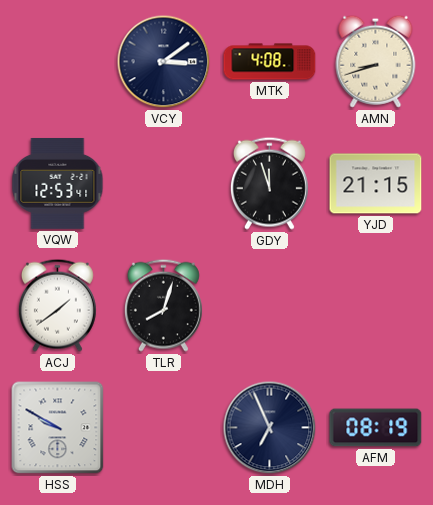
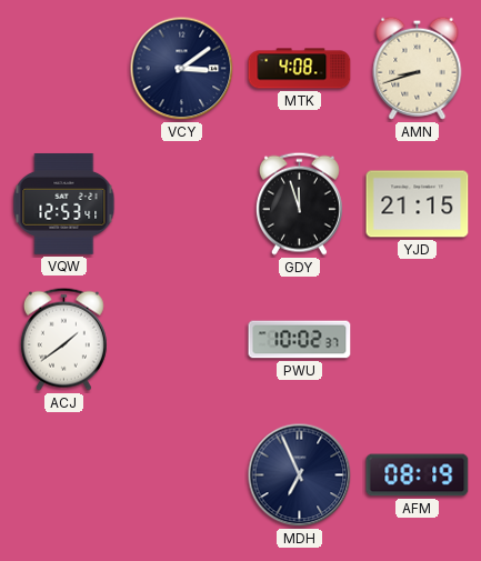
TLR: 8:03 -> none (163, 305)
PWU: none -> 10:02 (300, 340)
HSS: 9:50 -> none (58, 428)
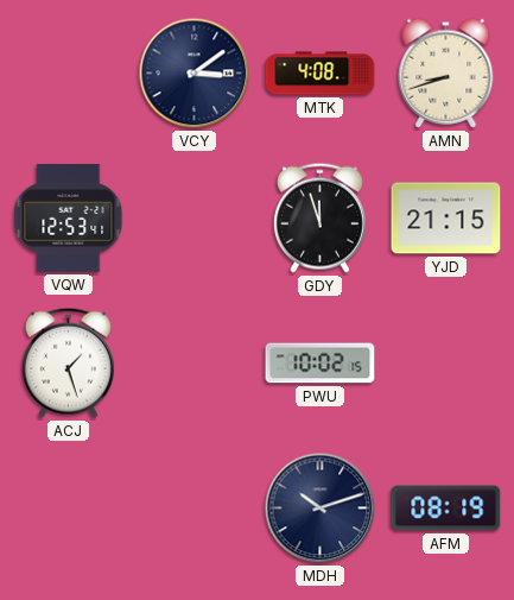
ACJ: 1:39 -> 1:27 (68, 362)
PWU: 10:02:37 -> 10:02:15 (321, 364)
MDH: 6:56 -> 10:12 (321, 509)
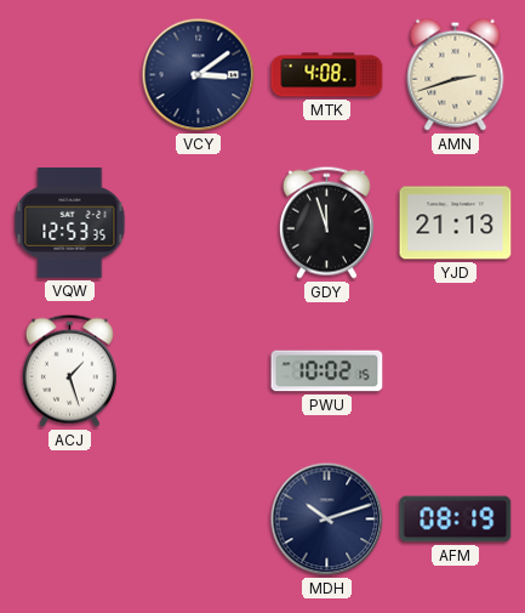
AMN: 8:42 -> 2:42 (456, 74)
VQW: 12:53:41 -> 12:53:35 (70, 222)
YJD: 21:15 -> 21:13 (456, 223)
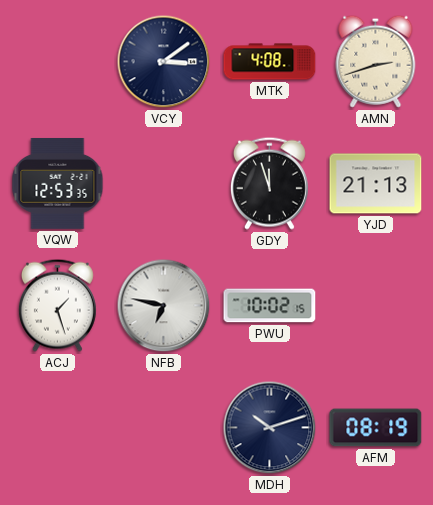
NFB: none -> 6:47 (164, 306)
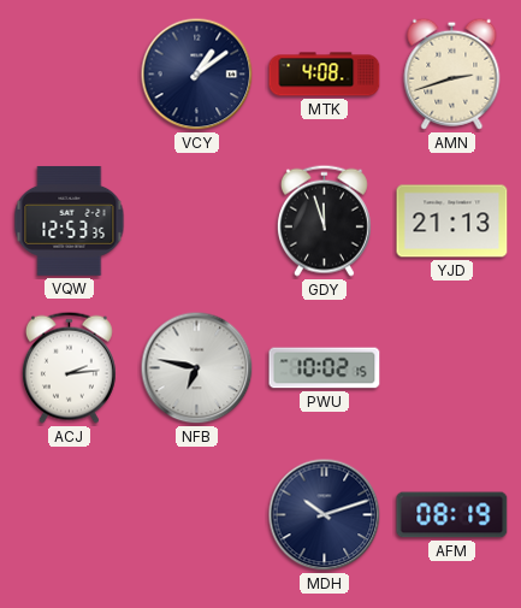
VCY: 3:09 -> 1:09 (197, 75)
ACJ: 1:27 -> 2:14 (69, 367)
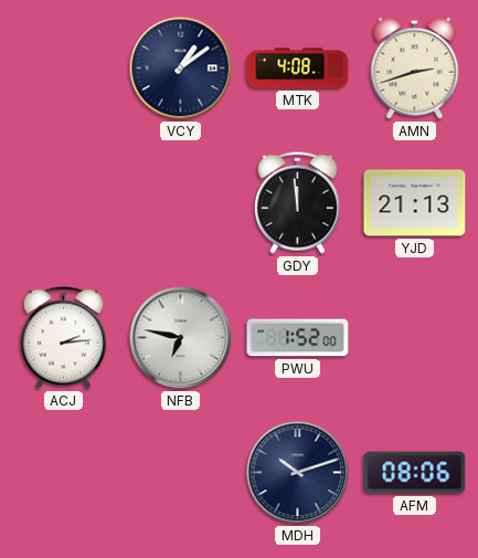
VQW: 12:53 -> none (70, 220)
GDY: 11:57 -> 11:59 (297, 202)
PWU: 10:02 -> 1:52 (298, 338)
AFM: 08:19 -> 08:06 (415, 473)
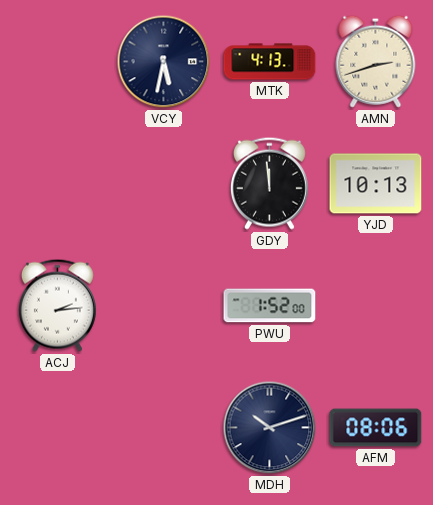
VCY: 1:09 -> 5:32 (164, 62)
MTK: 4:08 -> 4:13 (270, 62)
YJD: 21:13 -> 10:13 (376, 184)
NFB: 6:47 -> none (181, 338)
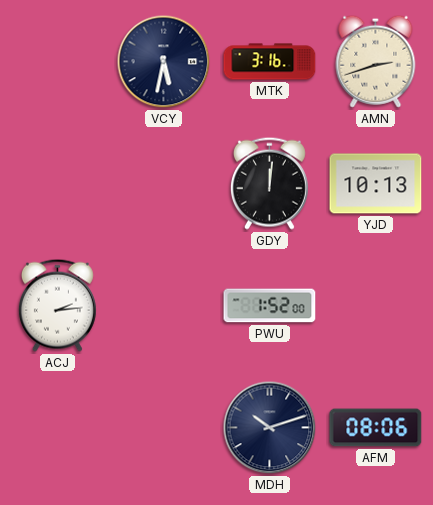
MTK: 4:13 -> 3:16 (270, 62)
GDY: 11:59 -> 12:01 (269, 183)
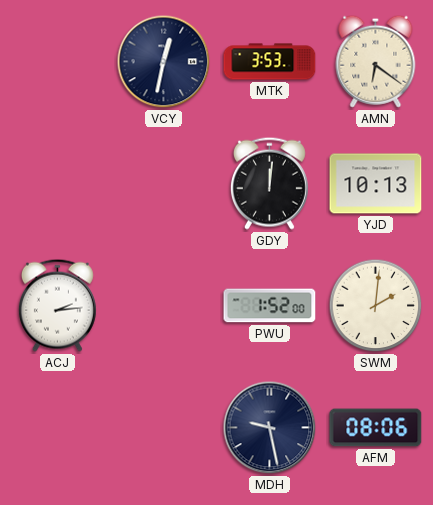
VCY: 5:32 -> 12:32 (164, 62)
MTK: 3:16 -> 3:53 (270, 62)
AMN: 2:42 -> 6:21 (376, 61)
SWM: none -> 2:01 (376, 306)
MDH: 10:12 -> 9:28 (270, 428)
